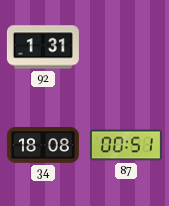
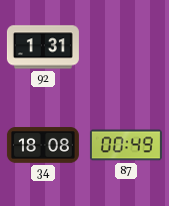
87: 00:51 -> 00:49 (126, 145)
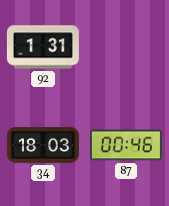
34: 18:08 -> 18:03 (43, 145)
87: 00:49 -> 00:46 (126, 145)
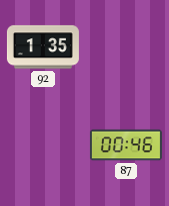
92: 1:31 -> 1:35 (43, 47)
34: 18:03 -> none (43, 145)
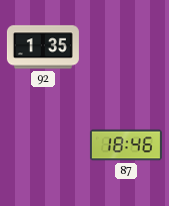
87: 00:46 -> 18:46 (126, 145)
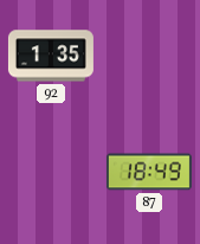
87: 18:46 -> 18:49 (149, 172)
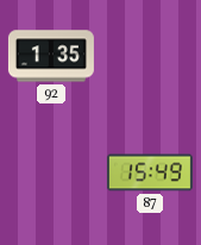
87: 18:49 -> 15:49 (150, 172)
